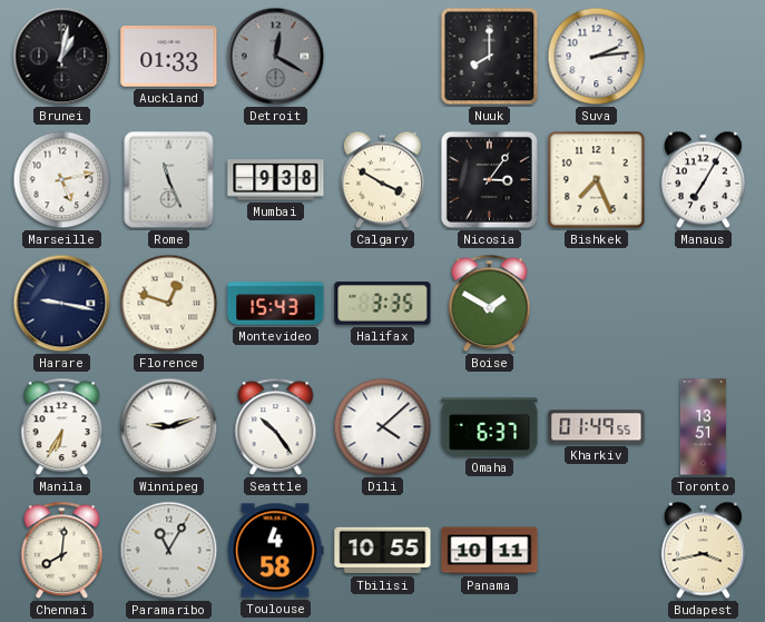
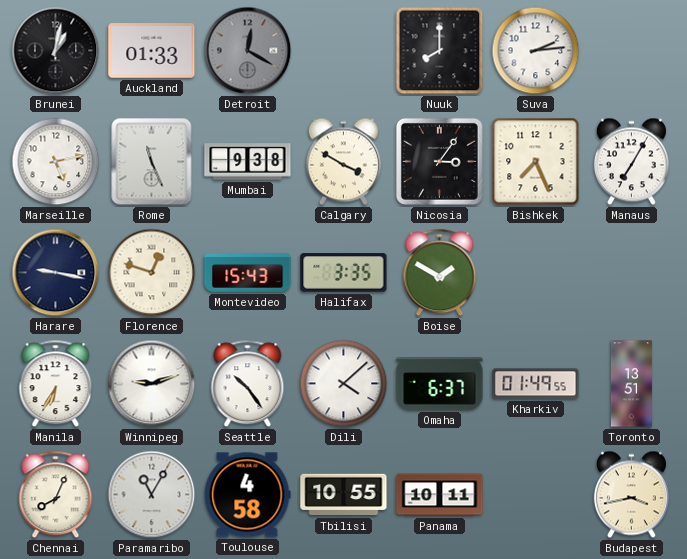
Chennai: 8:01 -> 8:04 (56, 495)
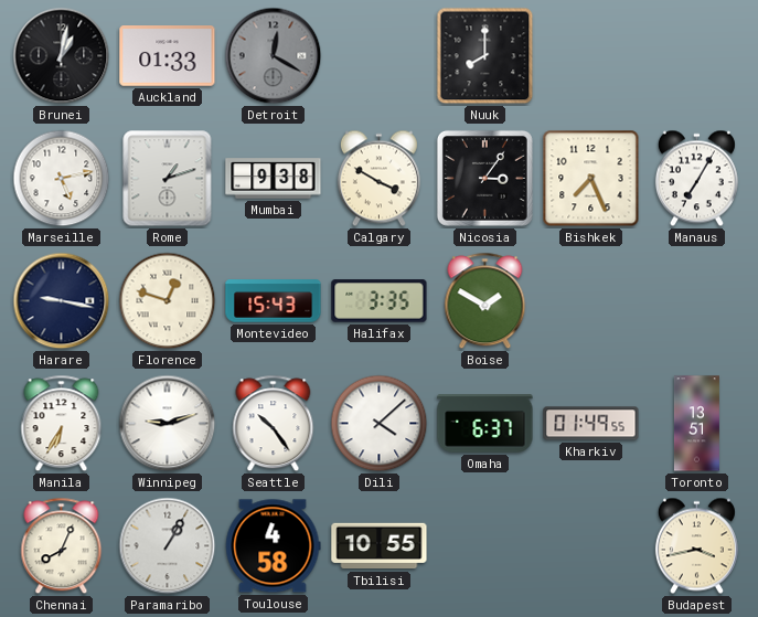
Suva: 2:14 -> none (536, 51)
Rome: 11:26 -> 1:12 (168, 179)
Paramaribo: 11:05 -> 1:05 (168, 546)
Panama: 10:11 -> none (440, 495)
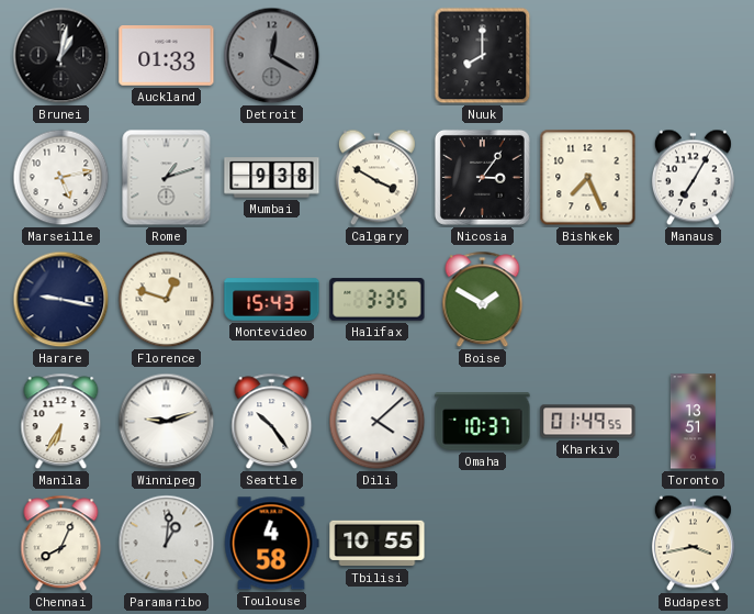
Omaha: 6:37 -> 10:37 (483, 422)
Paramaribo: 1:05 -> 1:01 (167, 544)
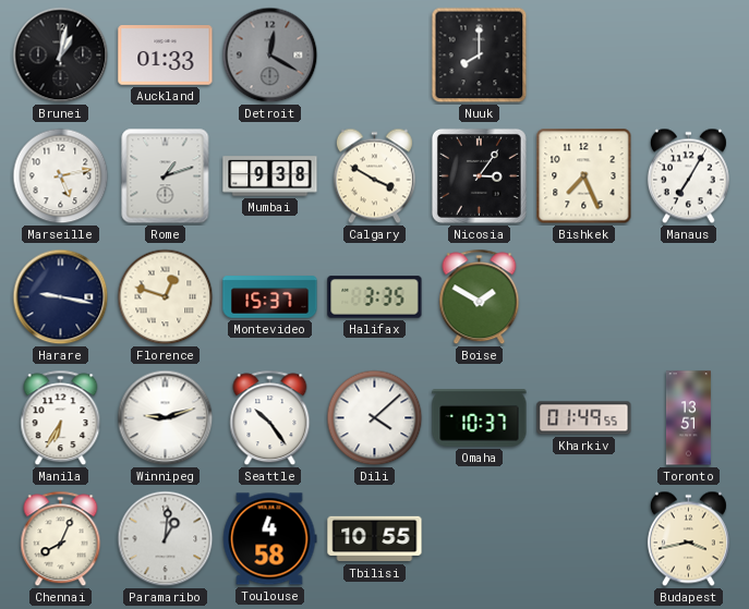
Montevideo: 15:43 -> 15:37 (270, 297)
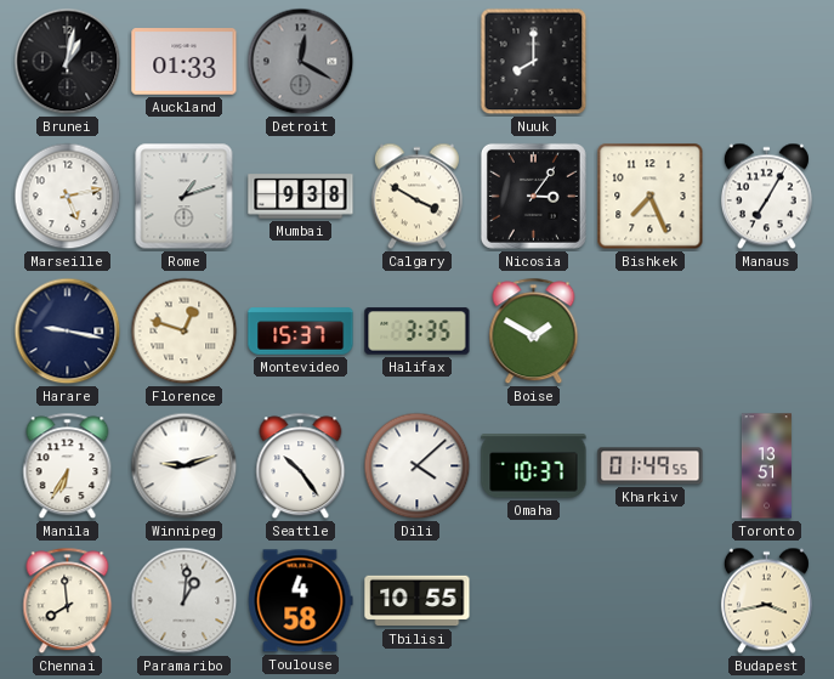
Chennai: 8:04 -> 7:59 (68, 601)
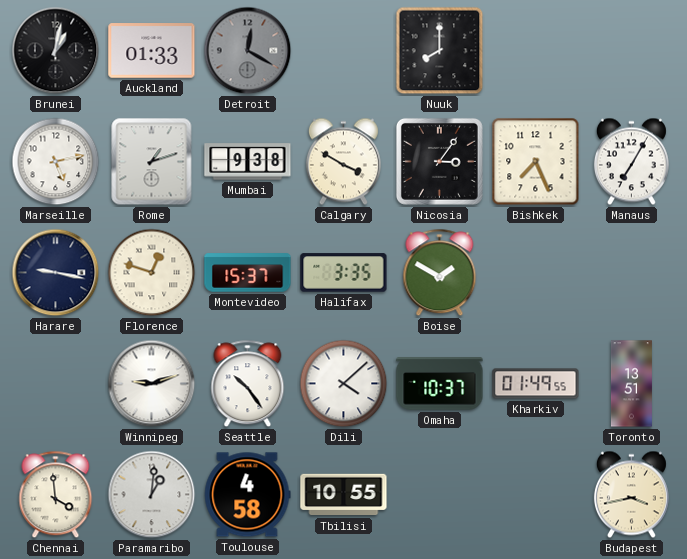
Manila: 6:35 -> none (68, 466)
Chennai: 7:59 -> 3:59 (56, 495)
